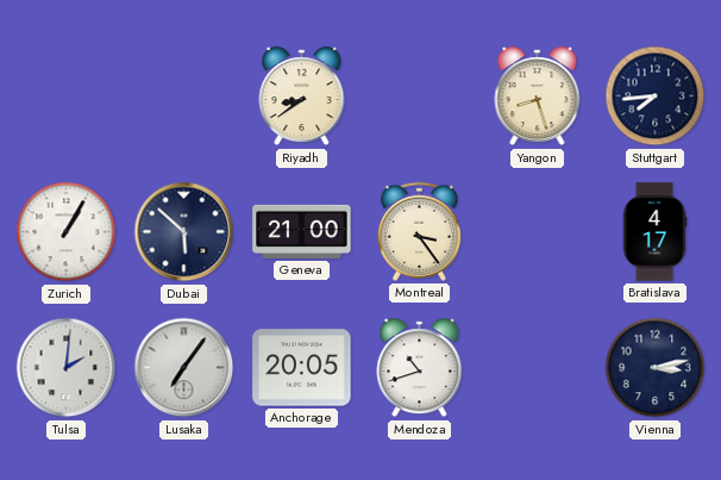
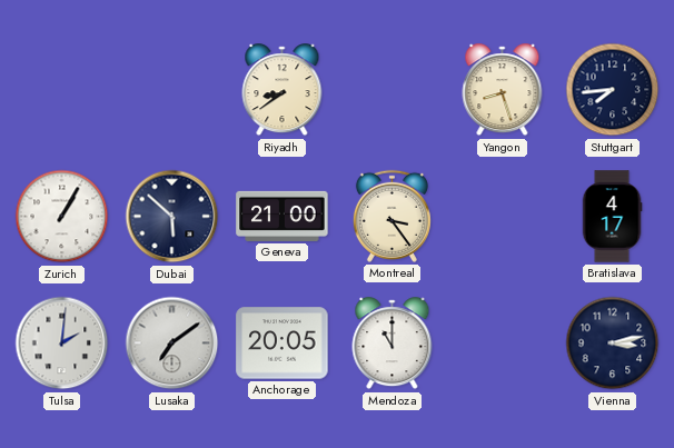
Lusaka: 7:06 -> 7:09 (172, 344)
Mendoza: 10:42 -> 11:00 (393, 344)
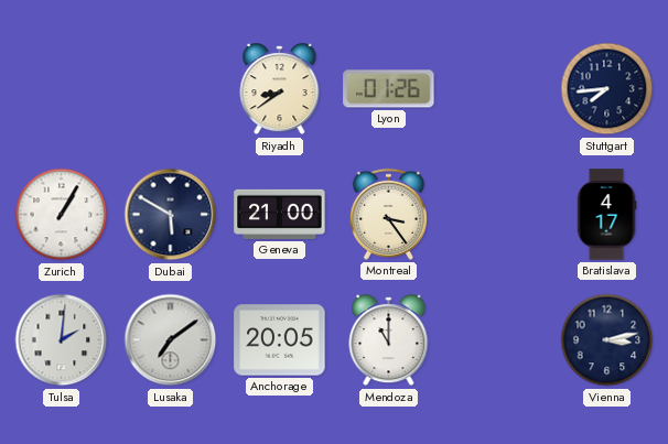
Lyon: none -> 01:26 (389, 89)
Yangon: 8:27 -> none (503, 90)
Dubai: 5:52 -> 5:50 (171, 215)
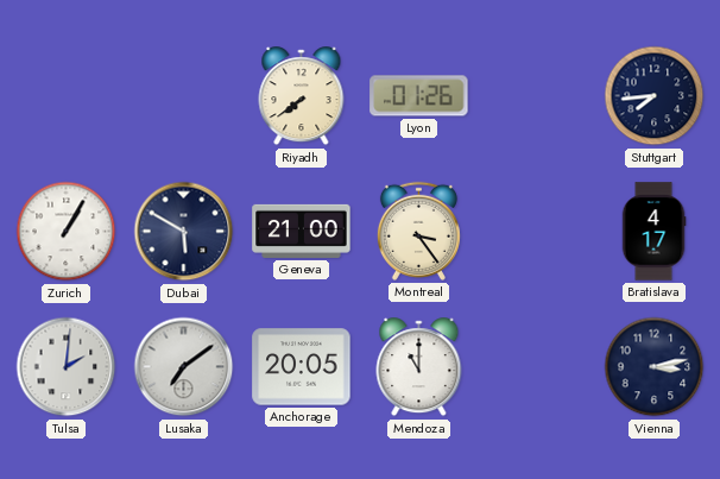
Riyadh: 8:39 -> 7:39 (302, 96)
